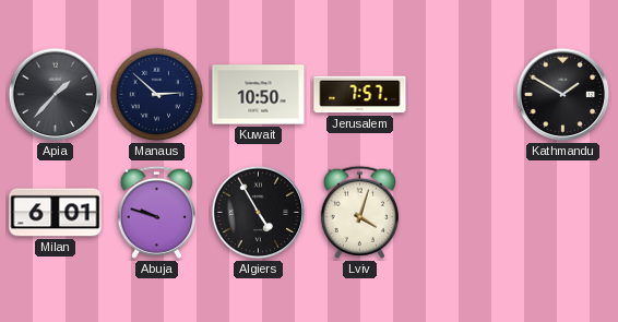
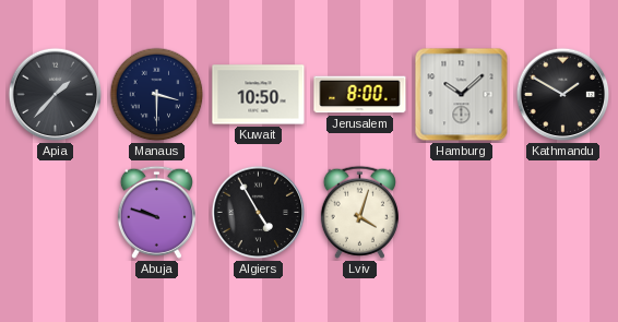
Manaus: 2:52 -> 3:30 (157, 95)
Jerusalem: 7:57 -> 8:00 (360, 95)
Hamburg: none -> 10:08 (462, 95)
Milan: 6:01 -> none (56, 213)
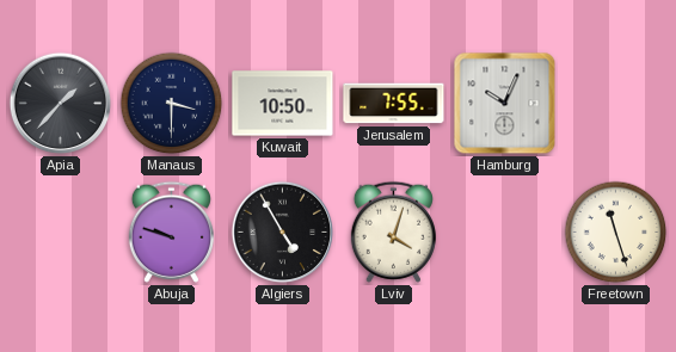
Jerusalem: 8:00 -> 7:55 (394, 104)
Hamburg: 10:08 -> 10:04 (505, 104)
Kathmandu: 1:50 -> none (563, 95)
Freetown: none -> 11:27 (616, 233)
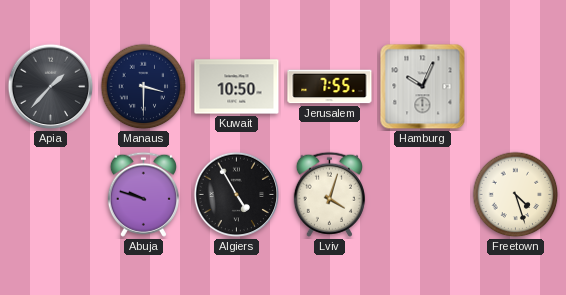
Freetown: 11:27 -> 4:27 (516, 195)
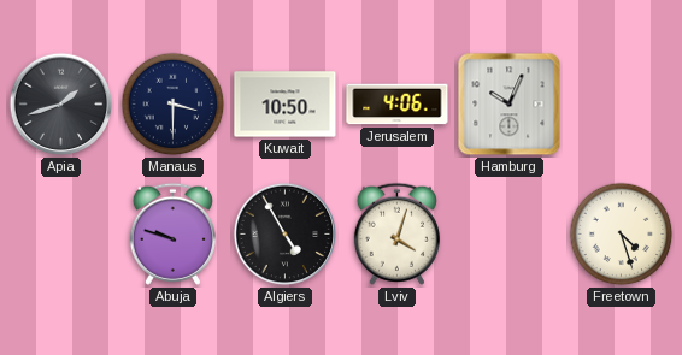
Apia: 1:37 -> 1:42 (61, 105)
Jerusalem: 7:55 -> 4:06 (398, 105)
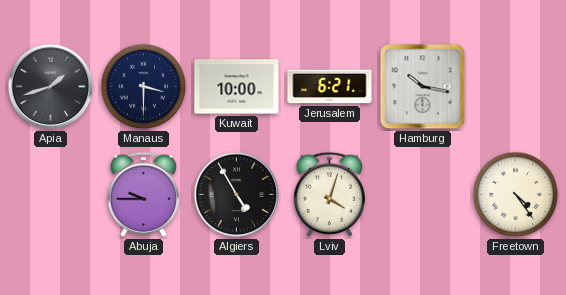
Kuwait: 10:50 -> 10:00 (237, 87)
Jerusalem: 4:06 -> 6:21 (330, 87)
Hamburg: 10:04 -> 10:17 (423, 87)
Abuja: 9:48 -> 9:45 (143, 194)
Freetown: 4:27 -> 4:24 (516, 195)
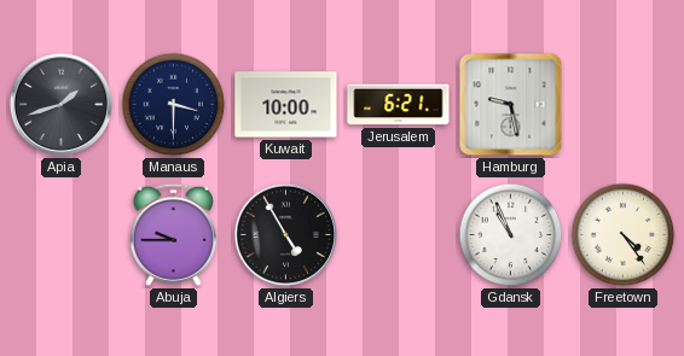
Hamburg: 10:17 -> 9:28 (511, 105)
Lviv: 4:03 -> none (329, 194)
Gdansk: none -> 10:56 (511, 235)
